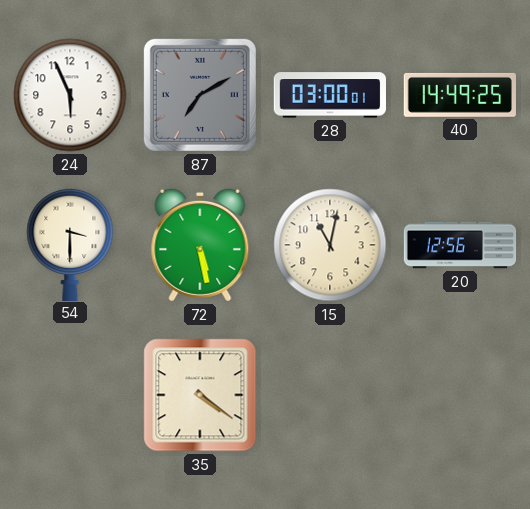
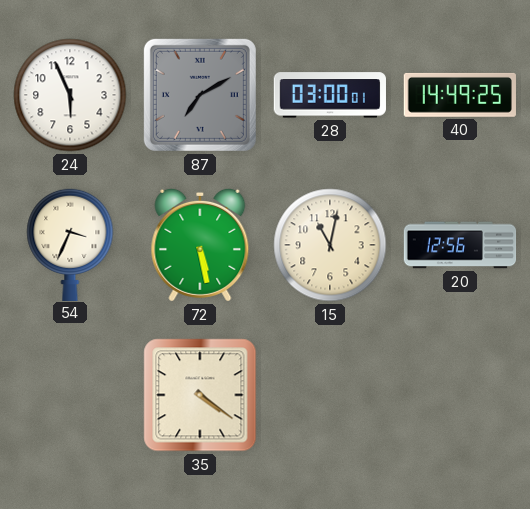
54: 3:30 -> 3:34 (70, 244)
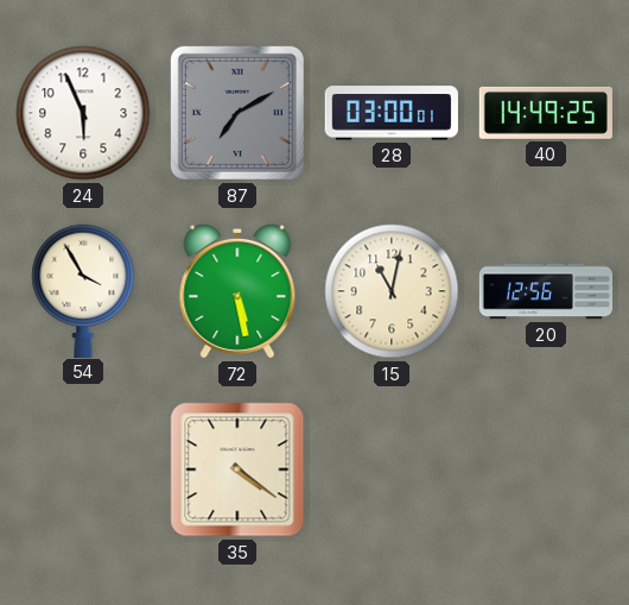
54: 3:34 -> 3:55 (83, 290)
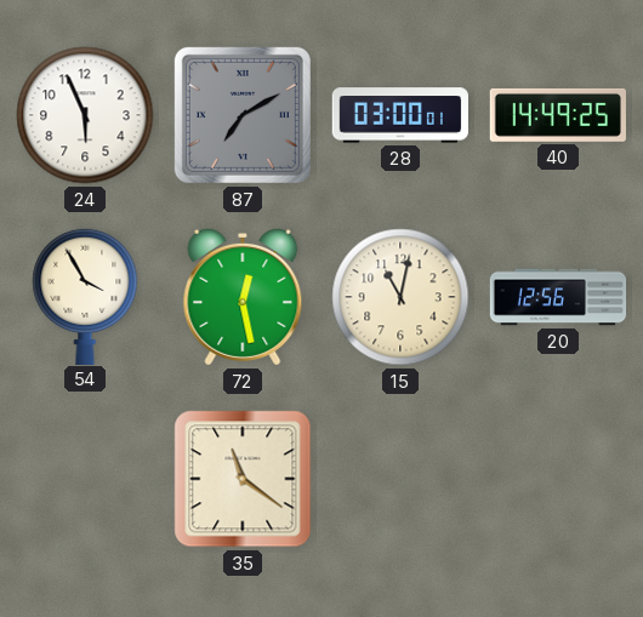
72: 5:28 -> 12:28 (243, 297)
35: 4:21 -> 11:21 (243, 479)
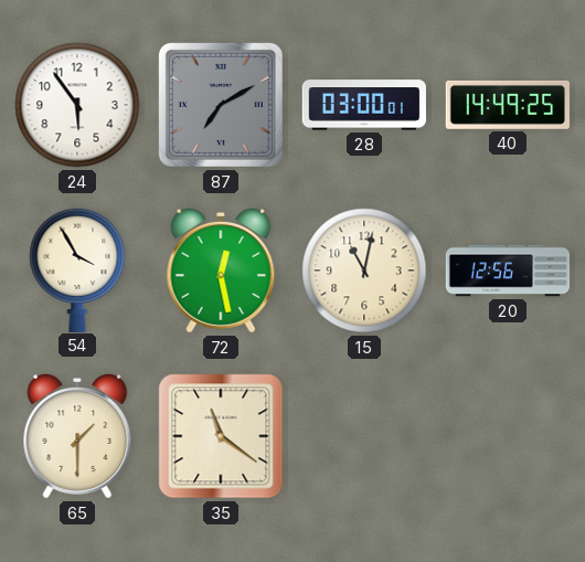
24: 5:56 -> 5:54 (77, 105)
65: none -> 1:30 (77, 436)
